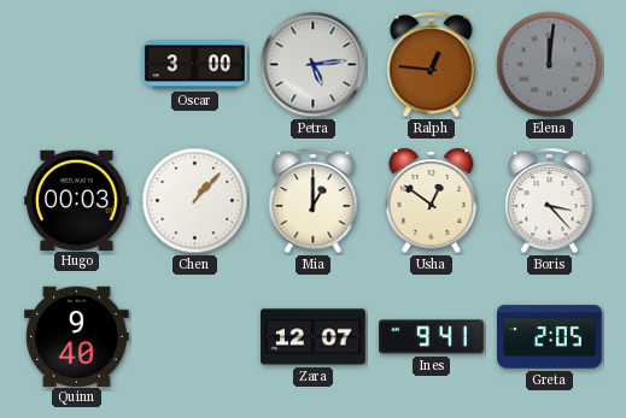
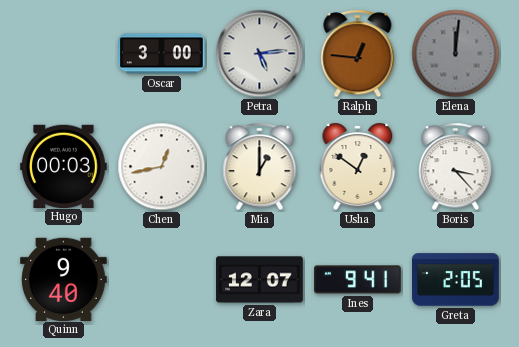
Chen: 1:07 -> 12:43 (162, 167)
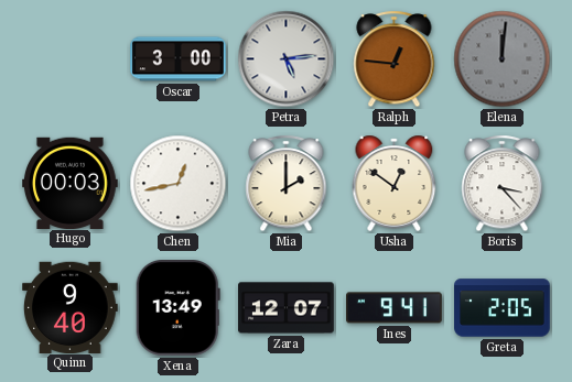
Mia: 1:00 -> 2:00 (287, 184)
Xena: none -> 13:49 (177, 308)
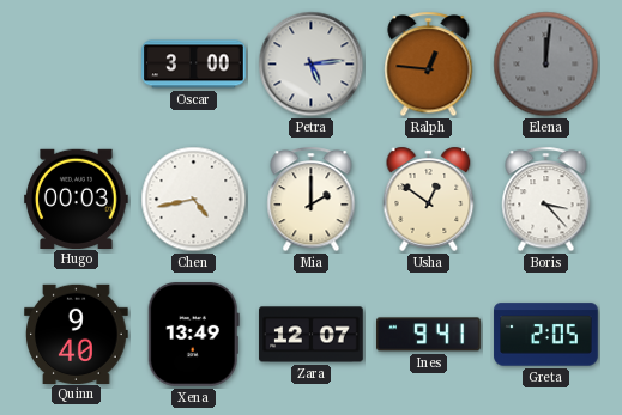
Chen: 12:43 -> 4:43 (194, 200)
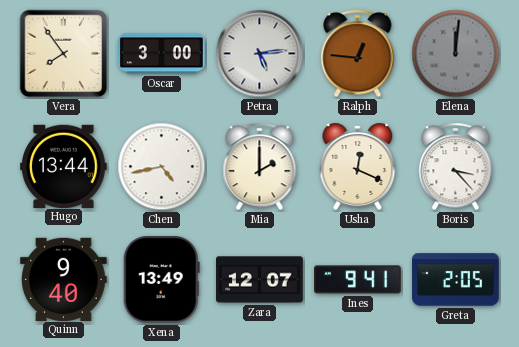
Vera: none -> 7:54 (64, 54)
Hugo: 00:03 -> 13:44 (64, 166)
Usha: 12:51 -> 12:19 (358, 166)
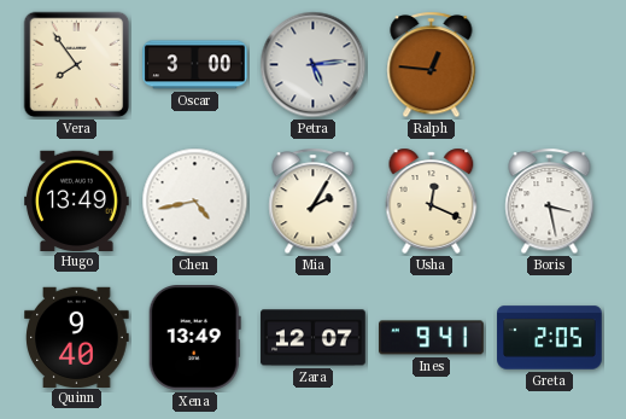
Elena: 12:01 -> none (456, 54)
Hugo: 13:44 -> 13:49 (77, 200)
Mia: 2:00 -> 2:05 (314, 202)
Boris: 3:23 -> 3:28 (550, 202)
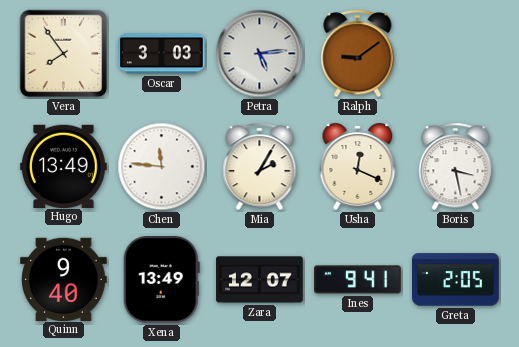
Oscar: 3:00 -> 3:03 (162, 54)
Ralph: 12:46 -> 9:09 (358, 54)
Chen: 4:43 -> 11:46 (162, 167)
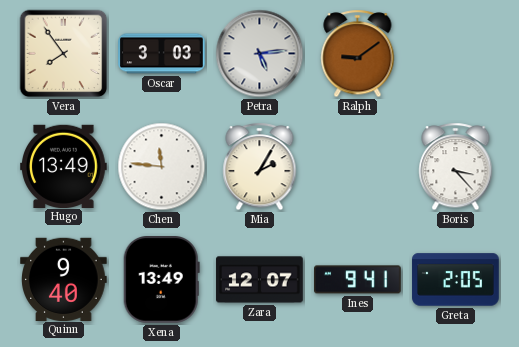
Usha: 12:19 -> none (358, 166)
Boris: 3:28 -> 3:23 (456, 167)
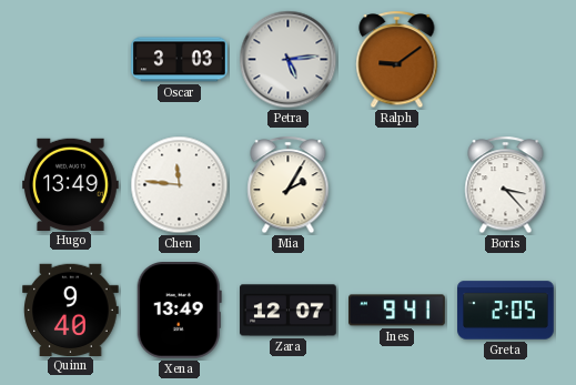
Vera: 7:54 -> none (64, 54)
